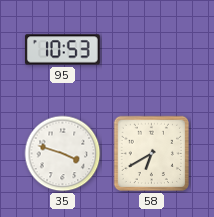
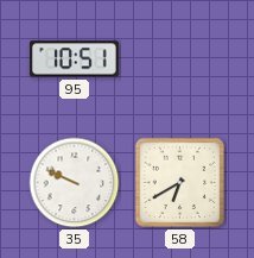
95: 10:53 -> 10:51 (74, 59)
35: 3:48 -> 9:49 (75, 183)
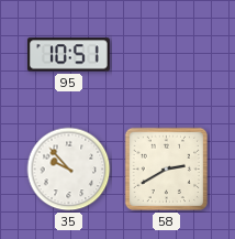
35: 9:49 -> 9:53 (69, 170)
58: 6:40 -> 2:40 (167, 170)
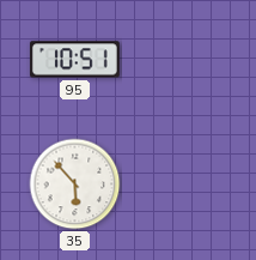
35: 9:53 -> 5:53 (75, 185)
58: 2:40 -> none (167, 170)
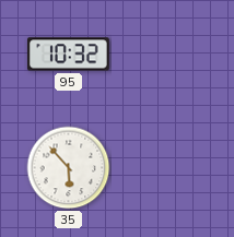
95: 10:51 -> 10:32 (68, 55)
